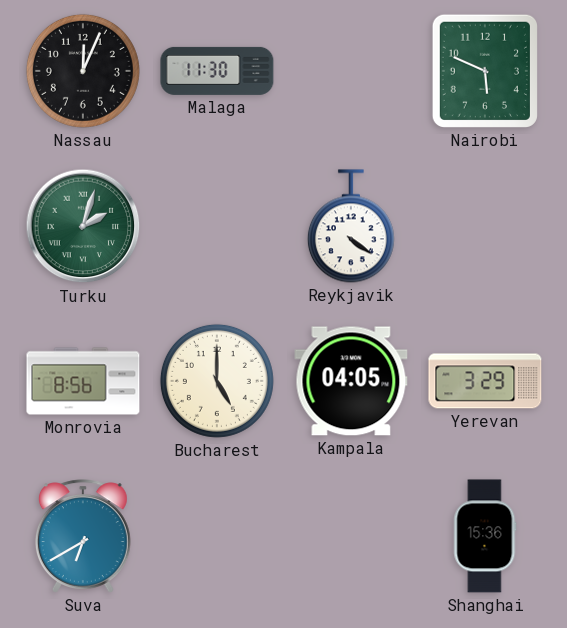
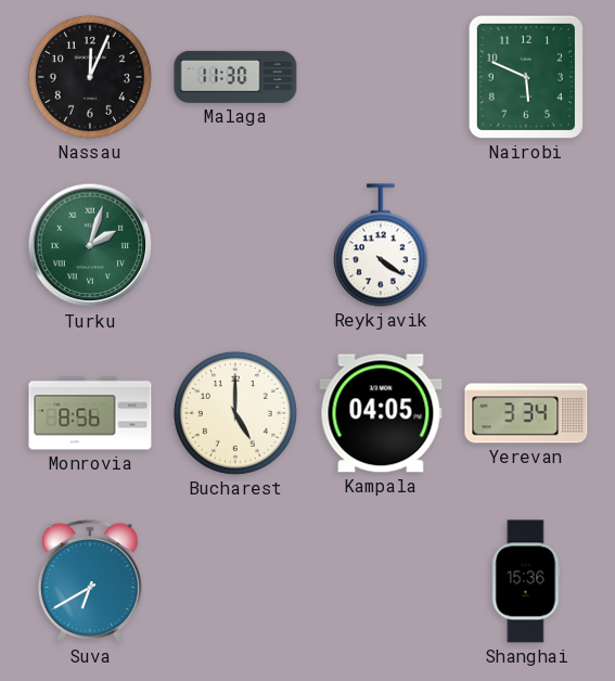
Yerevan: 3:29 -> 3:34 (526, 413)
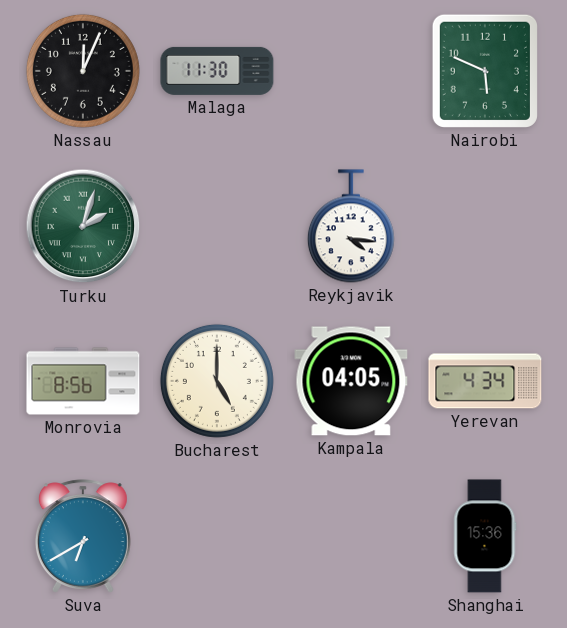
Reykjavik: 4:21 -> 4:16 (351, 226)
Yerevan: 3:34 -> 4:34 (485, 381)
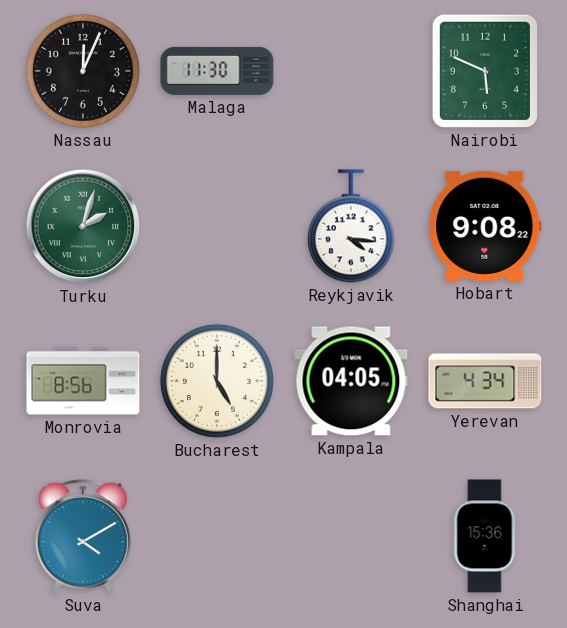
Hobart: none -> 9:08 (485, 226)
Suva: 6:40 -> 4:10 (83, 536)
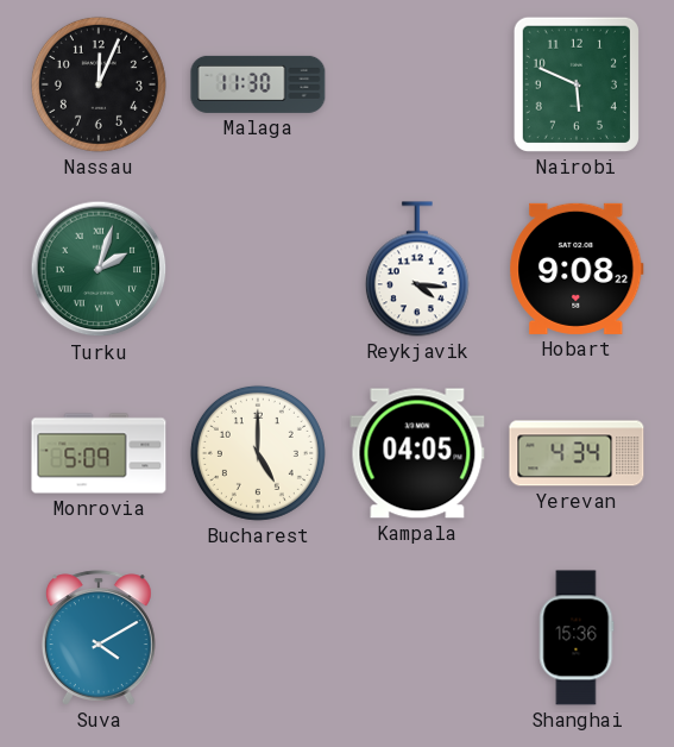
Monrovia: 8:56 -> 5:09 (99, 453)
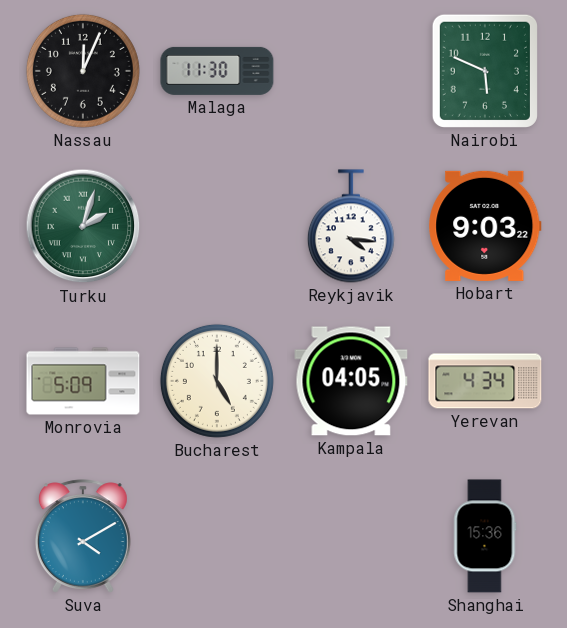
Hobart: 9:08 -> 9:03 (485, 226)
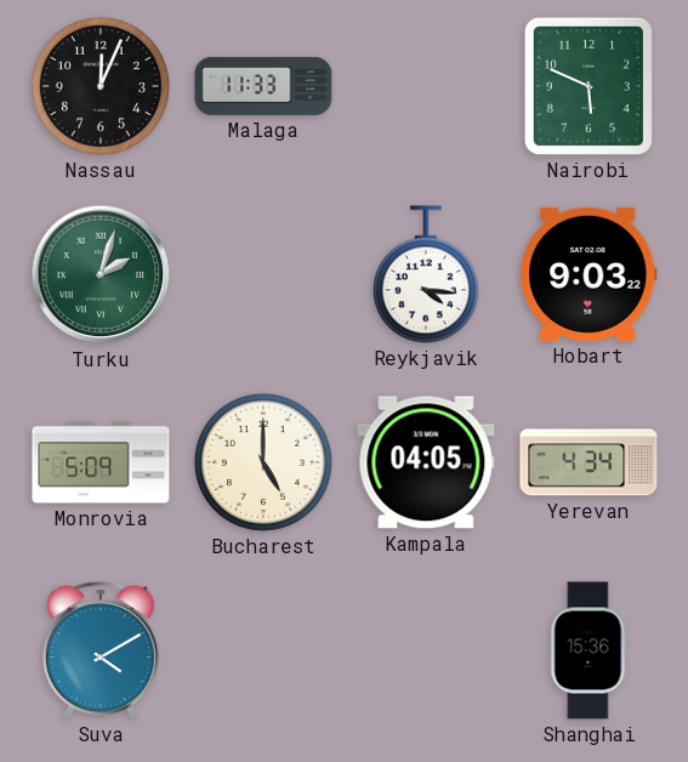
Malaga: 11:30 -> 11:33 (263, 86)
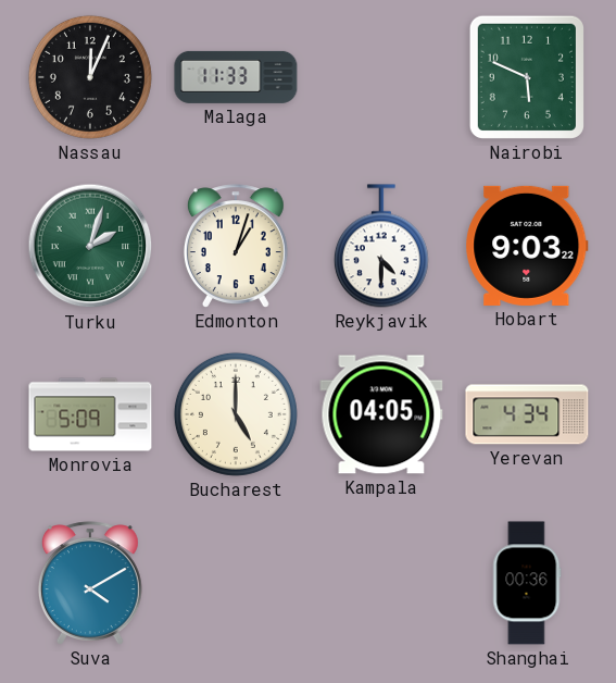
Edmonton: none -> 1:03 (236, 246)
Reykjavik: 4:16 -> 4:30 (381, 246)
Shanghai: 15:36 -> 00:36 (527, 583)
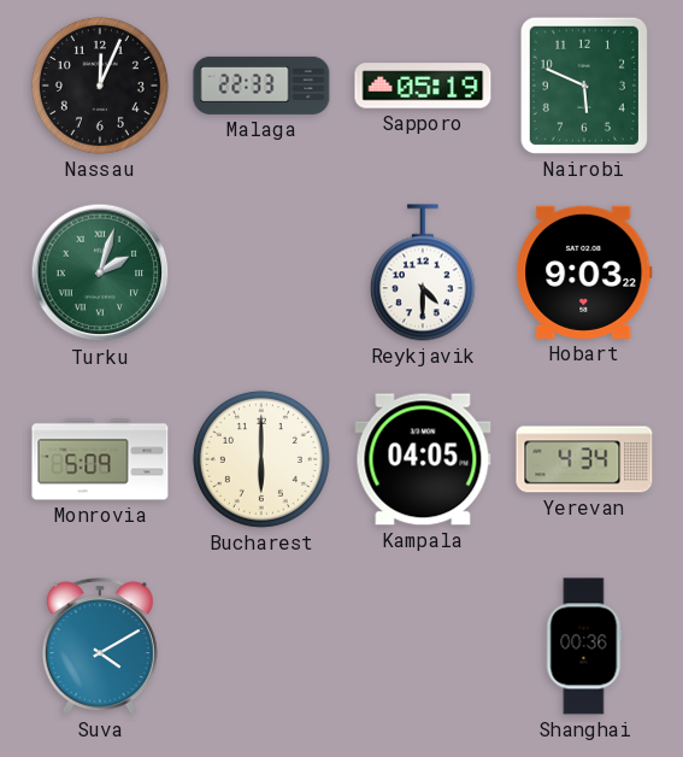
Malaga: 11:33 -> 22:33 (261, 86)
Sapporo: none -> 05:19 (423, 86)
Edmonton: 1:03 -> none (236, 246)
Bucharest: 5:00 -> 6:00 (261, 459)
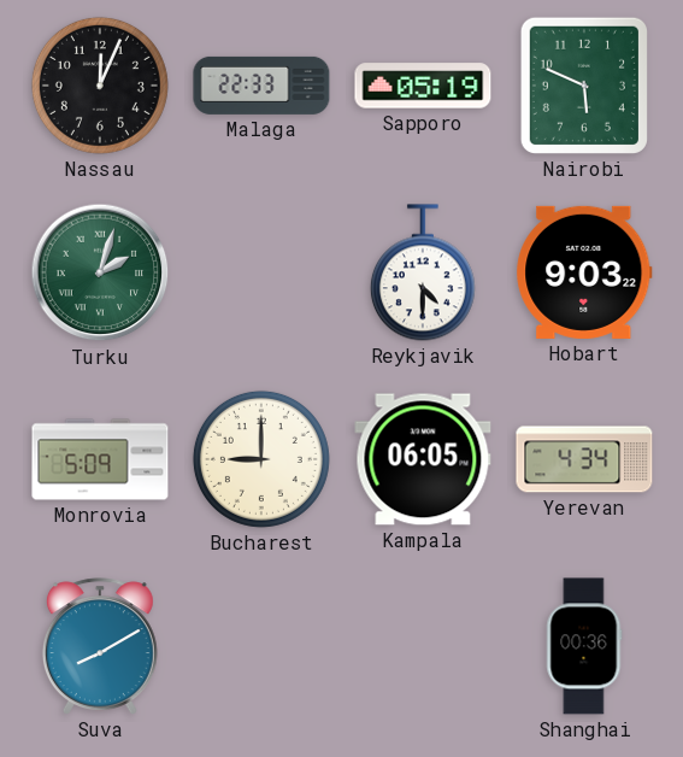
Bucharest: 6:00 -> 9:00 (261, 459)
Kampala: 04:05 -> 06:05 (423, 459)
Suva: 4:10 -> 8:10 (100, 646)
